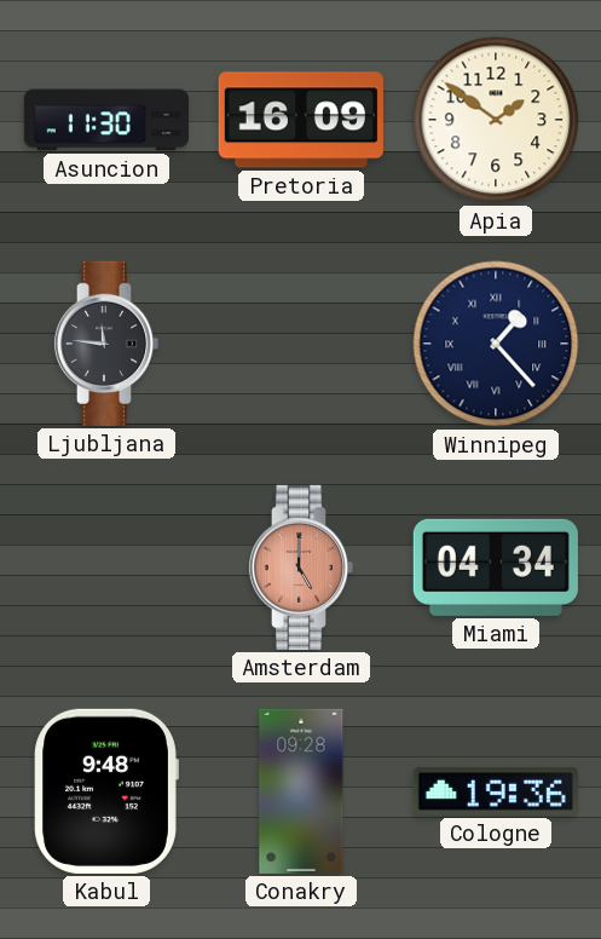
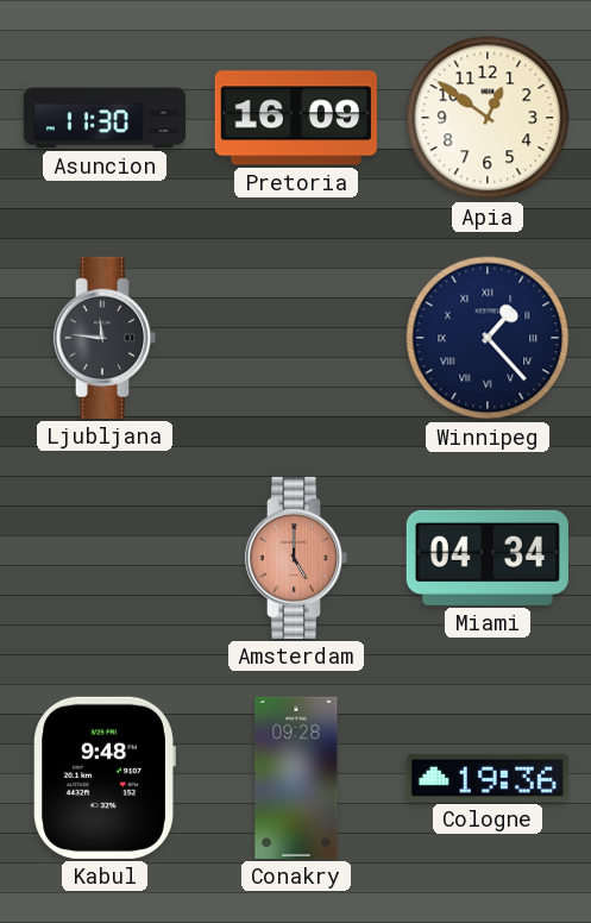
Apia: 1:51 -> 12:51 (488, 118)
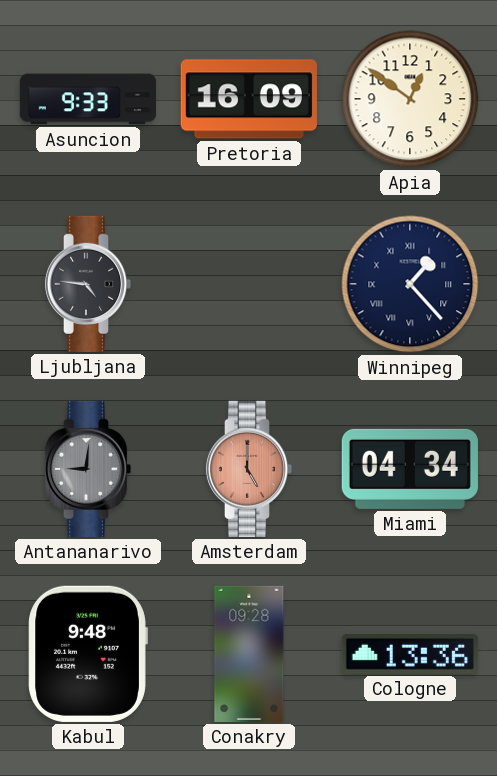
Asuncion: 11:30 -> 9:33 (87, 99)
Ljubljana: 11:46 -> 4:46 (88, 284)
Antananarivo: none -> 9:01 (88, 469)
Cologne: 19:36 -> 13:36 (410, 654)
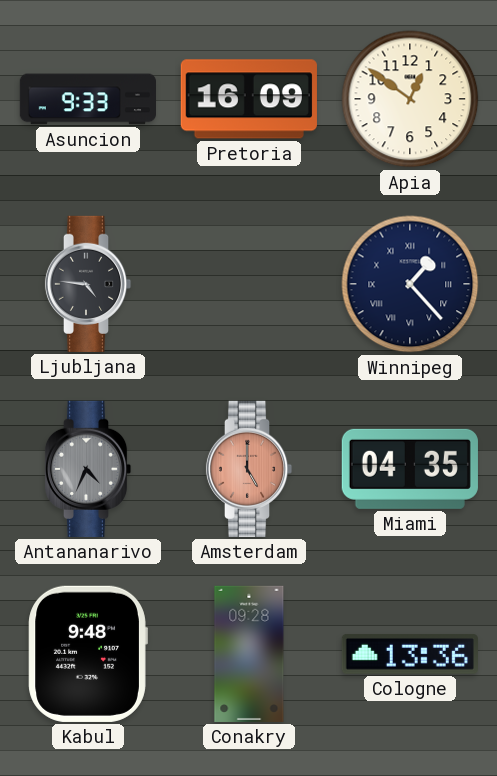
Antananarivo: 9:01 -> 4:34 (88, 469)
Miami: 04:34 -> 04:35 (410, 469)
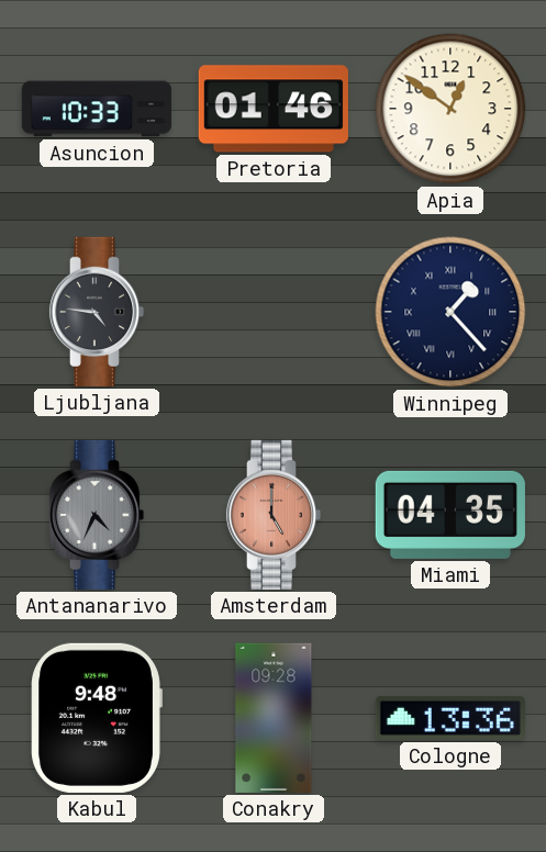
Asuncion: 9:33 -> 10:33 (96, 109)
Pretoria: 16:09 -> 01:46 (274, 109)
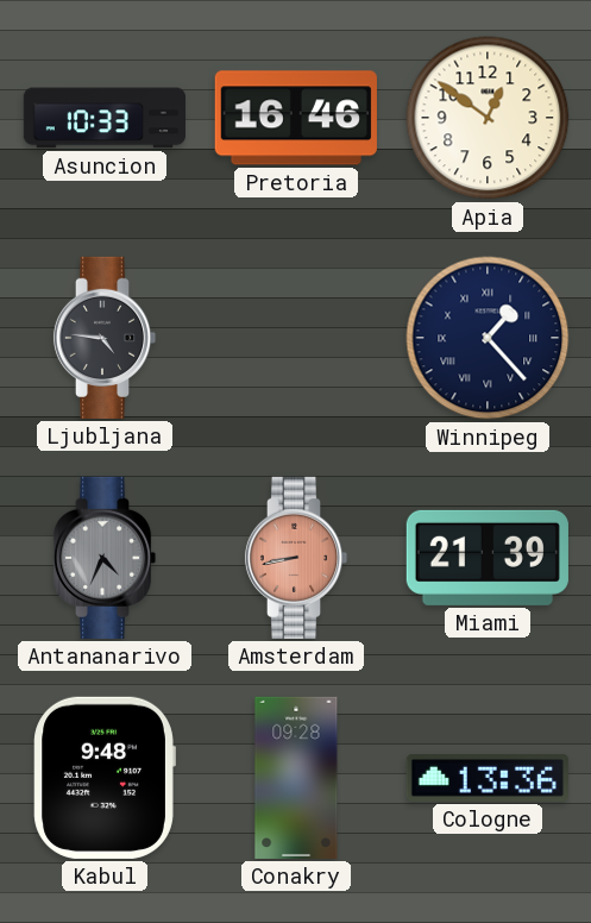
Pretoria: 01:46 -> 16:46 (296, 118)
Amsterdam: 5:00 -> 8:43 (296, 558)
Miami: 04:35 -> 21:39 (488, 558)
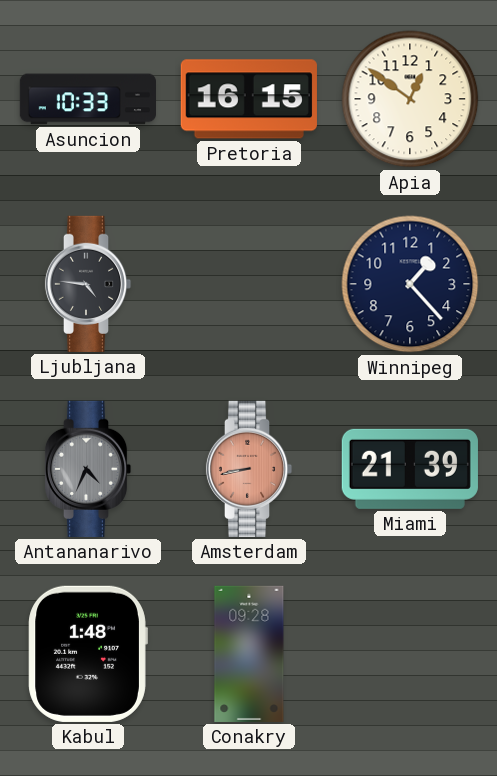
Pretoria: 16:46 -> 16:15 (249, 99)
Winnipeg numerals: Roman -> Arabic (410, 284)
Kabul: 9:48 -> 1:48 (88, 654)
Cologne: 13:36 -> none (488, 778)
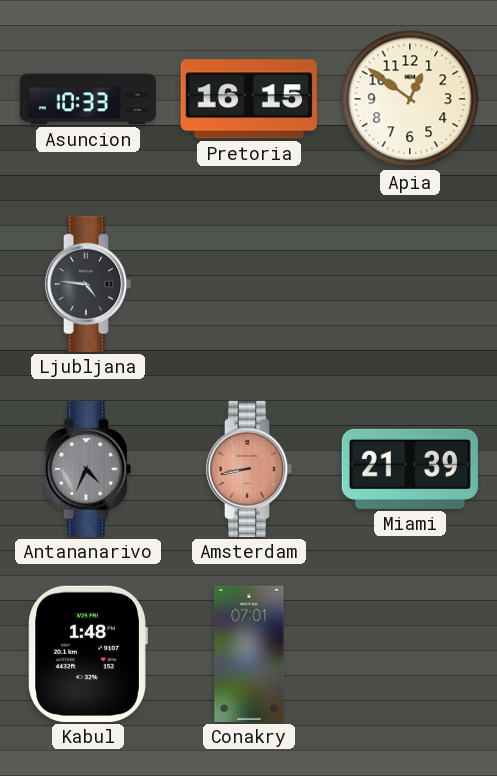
Winnipeg: 1:23 -> none (410, 284)
Conakry: 09:28 -> 07:01 (249, 654)
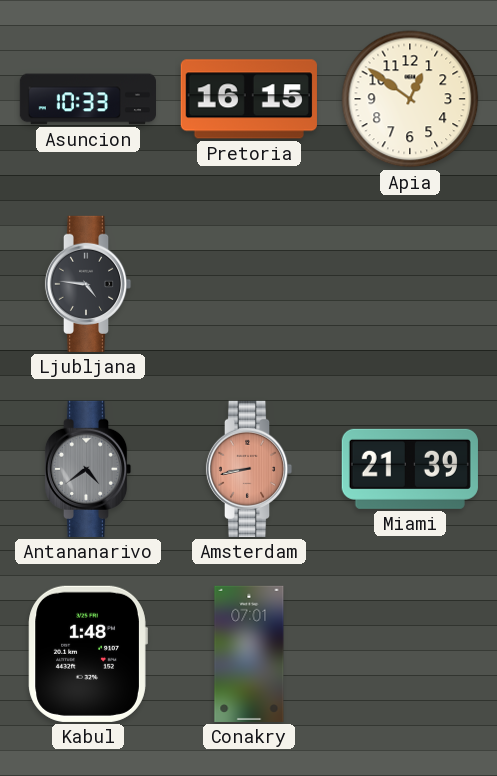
Antananarivo: 4:34 -> 4:39 (88, 469)
